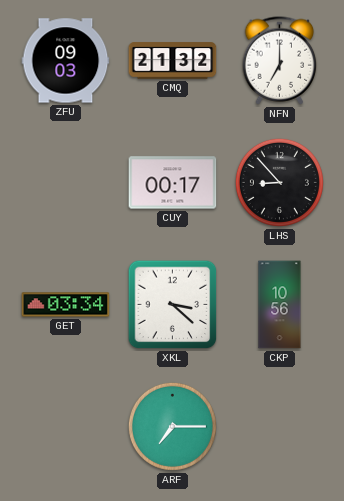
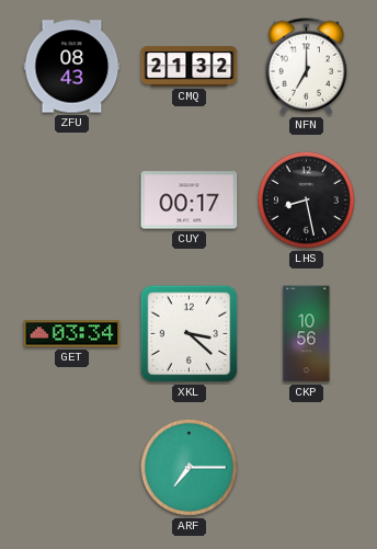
ZFU: 09:03 -> 08:43 (72, 67)
LHS: 8:53 -> 8:28 (306, 199)
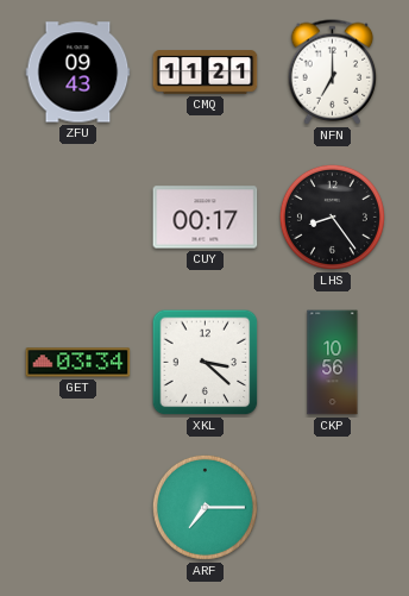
ZFU: 08:43 -> 09:43 (78, 73)
CMQ: 21:32 -> 11:21 (206, 73)
LHS: 8:28 -> 8:24 (332, 217)
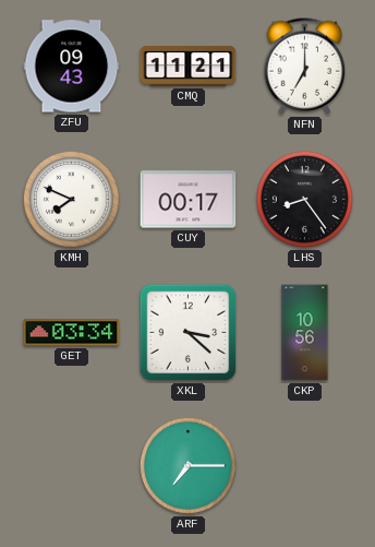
KMH: none -> 7:49 (71, 199)
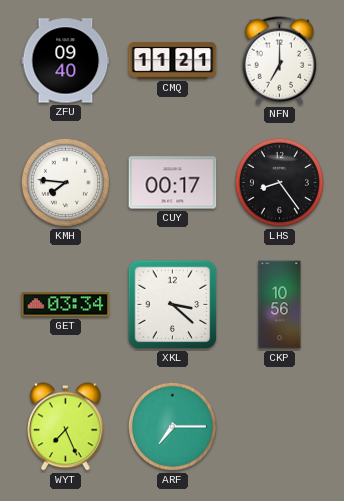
ZFU: 09:43 -> 09:40 (66, 61)
KMH: 7:49 -> 7:46 (65, 182)
WYT: none -> 7:26 (66, 427)
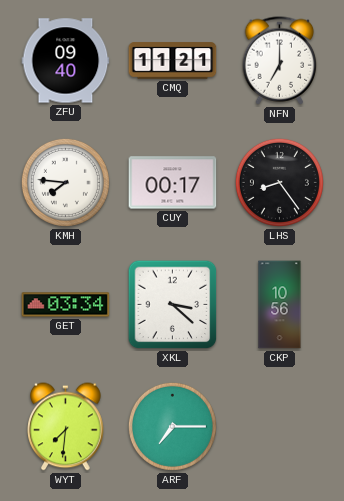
WYT: 7:26 -> 7:31 (66, 427)
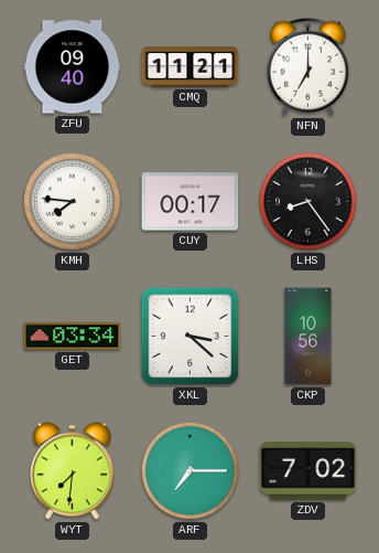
ZDV: none -> 7:02 (308, 471)
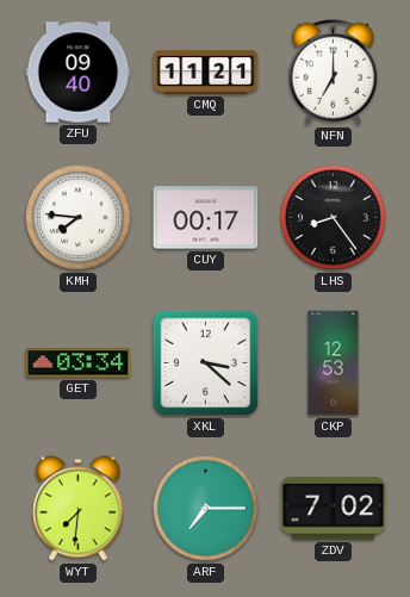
CKP: 10:56 -> 12:53 (334, 363)
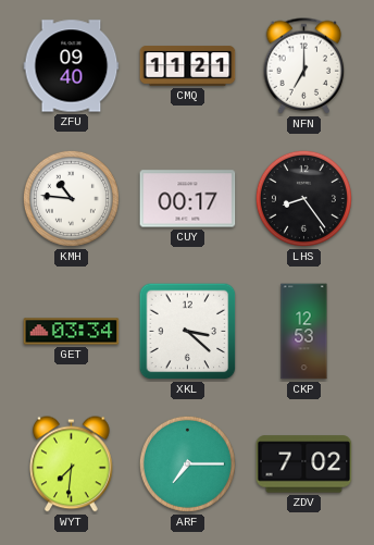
KMH: 7:46 -> 10:46 (71, 198)
